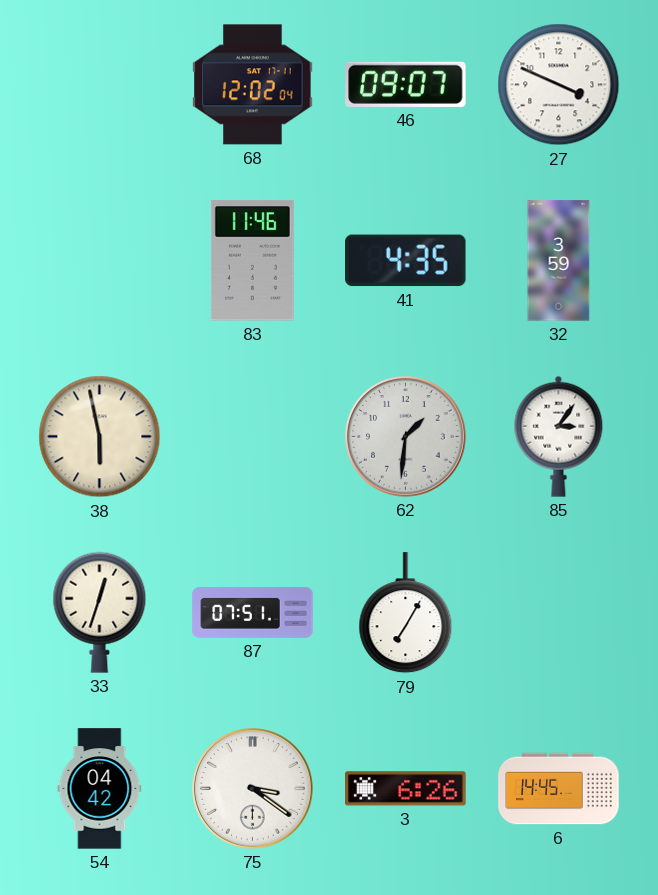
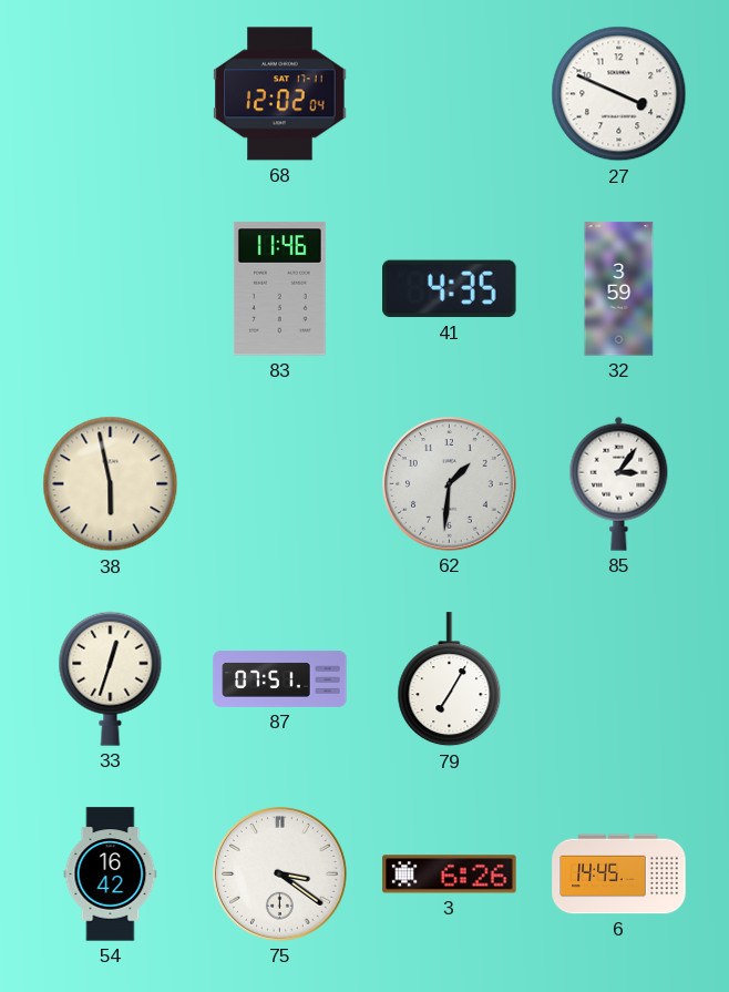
46: 09:07 -> none (406, 84)
54: 04:42 -> 16:42 (111, 875)
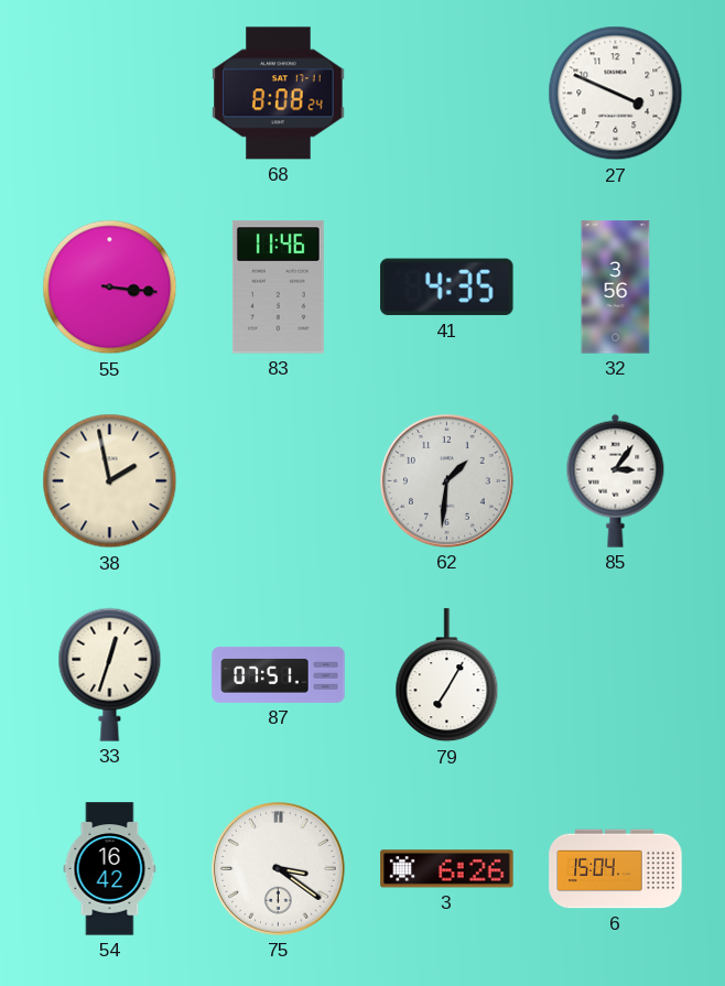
68: 12:02 -> 8:08 (279, 94)
55: none -> 3:16 (110, 288)
32: 3:59 -> 3:56 (616, 288)
38: 5:58 -> 1:58 (110, 481)
6: 14:45 -> 15:04 (616, 869)
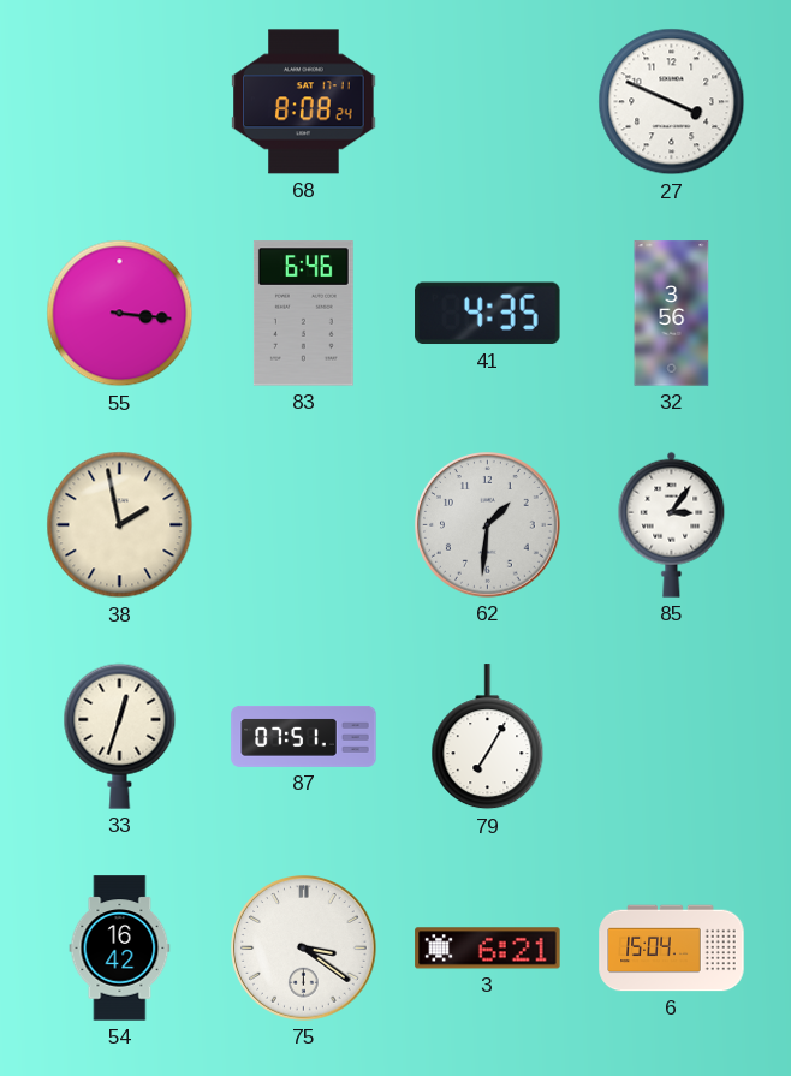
83: 11:46 -> 6:46 (303, 314)
3: 6:26 -> 6:21 (488, 949)
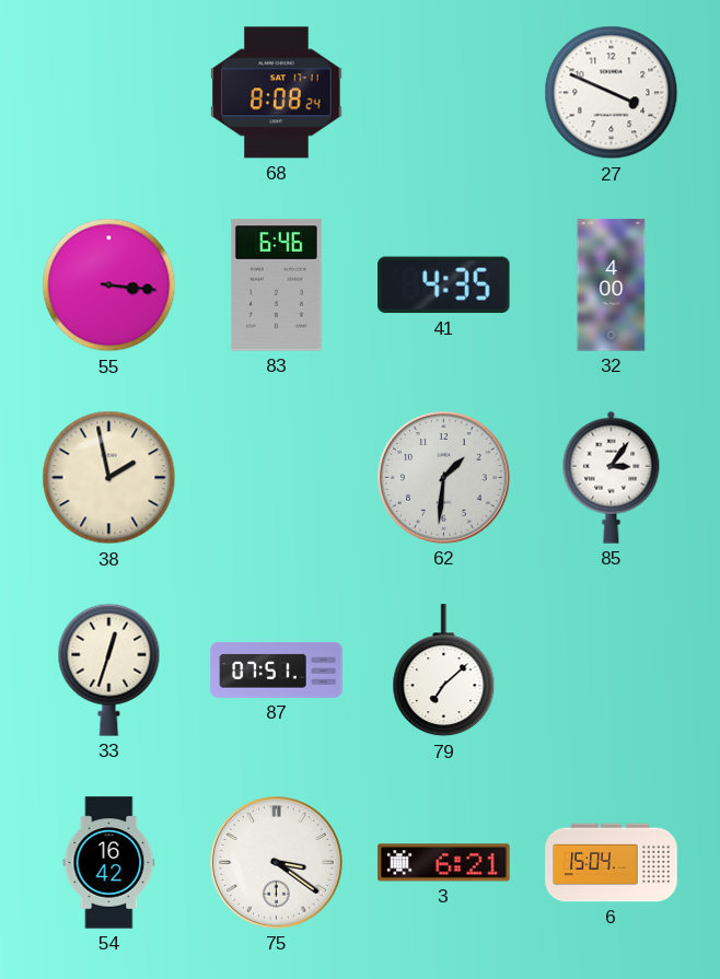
32: 3:56 -> 4:00 (612, 285)
79: 7:05 -> 7:08 (444, 671)
